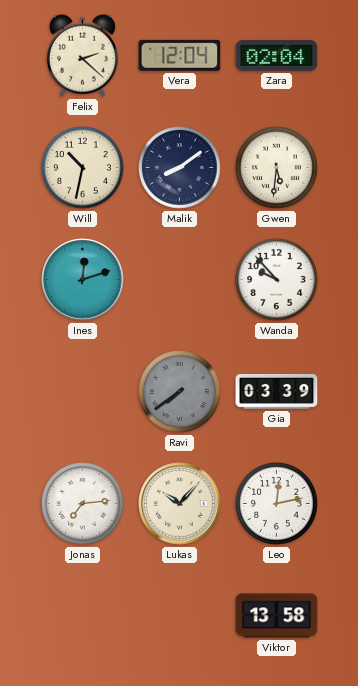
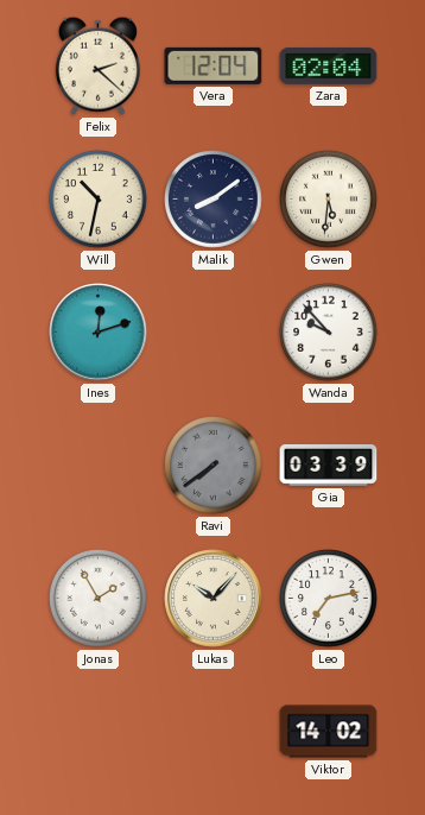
Jonas: 7:14 -> 1:55 (99, 599)
Leo: 12:13 -> 7:13 (329, 599)
Viktor: 13:58 -> 14:02 (329, 732)
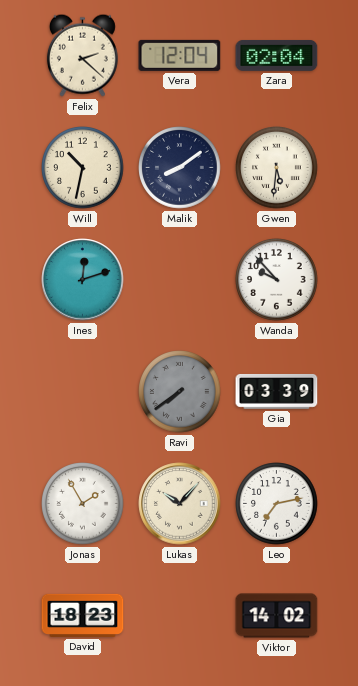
David: none -> 18:23 (83, 615)
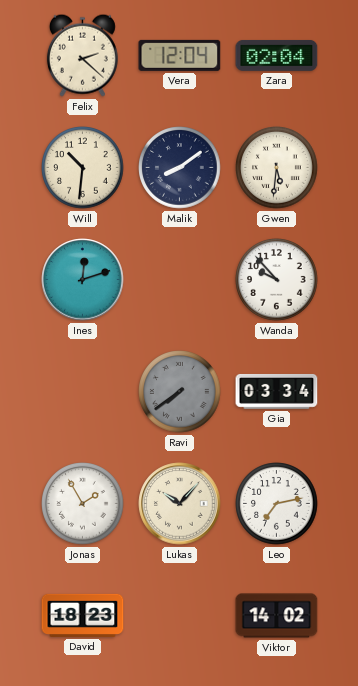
Will: 10:32 -> 10:31 (83, 168)
Gia: 03:39 -> 03:34 (277, 392)
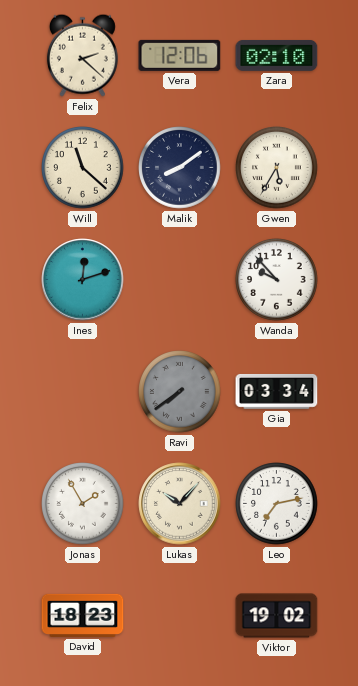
Vera: 12:04 -> 12:06 (180, 55)
Zara: 02:04 -> 02:10 (277, 55)
Will: 10:31 -> 11:22 (83, 168)
Gwen: 5:31 -> 5:35 (277, 168)
Viktor: 14:02 -> 19:02 (277, 616)
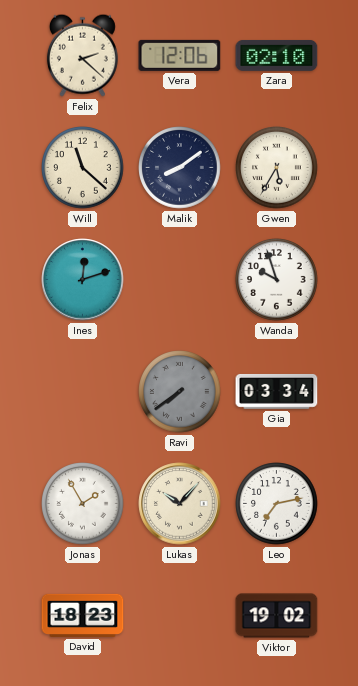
Wanda: 9:53 -> 9:57 (277, 280)
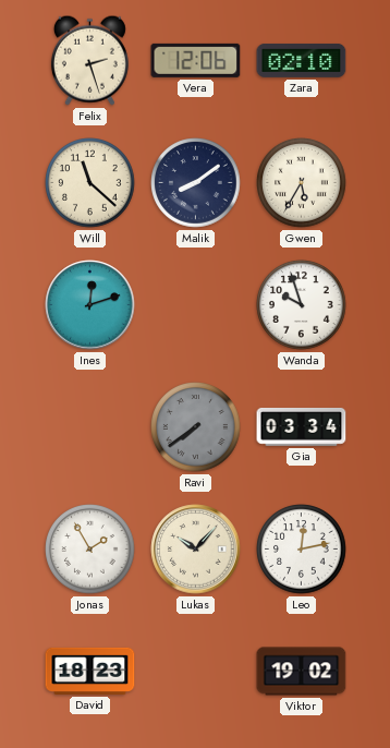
Felix: 2:22 -> 2:27 (89, 60)
Leo: 7:13 -> 12:13 (302, 550)
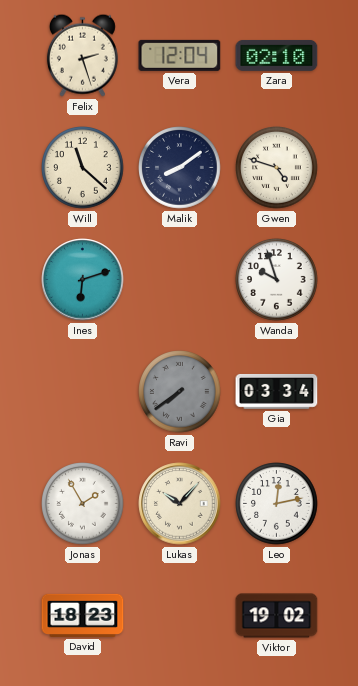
Vera: 12:06 -> 12:04 (180, 55)
Gwen: 5:35 -> 4:48 (277, 168)
Ines: 12:12 -> 6:12 (83, 280)
